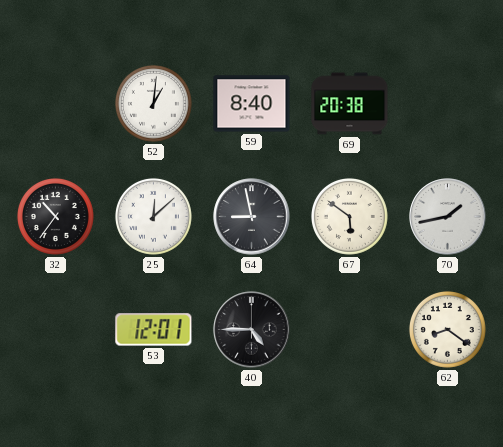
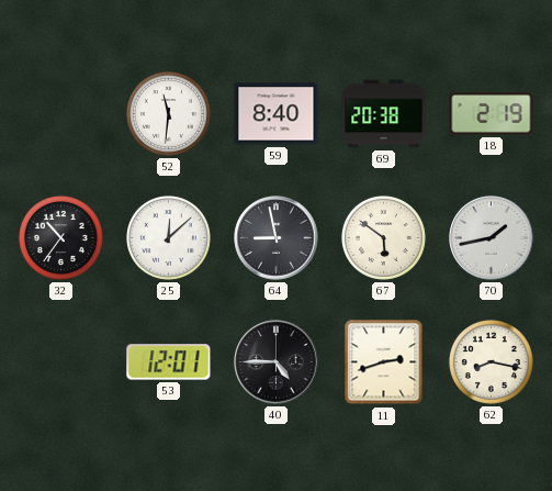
52: 1:01 -> 11:31 (168, 113)
18: none -> 2:19 (492, 114)
11: none -> 2:42 (384, 362)
62: 8:21 -> 8:17 (491, 361)
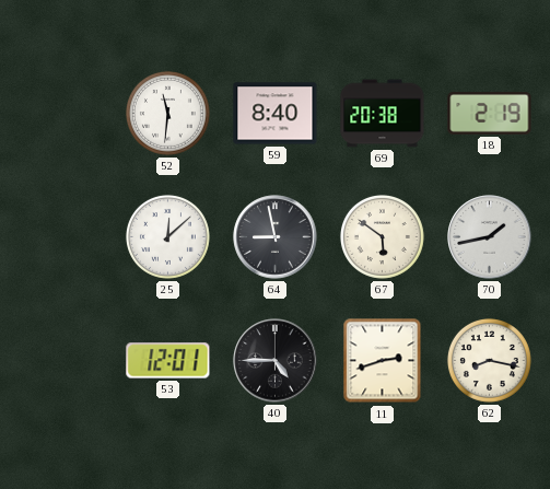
32: 10:36 -> none (60, 237)
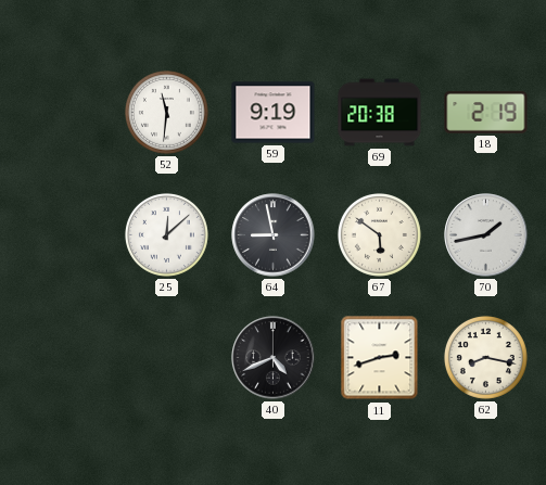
59: 8:40 -> 9:19 (274, 113)
53: 12:01 -> none (168, 361)
40: 4:45 -> 4:41 (274, 358)
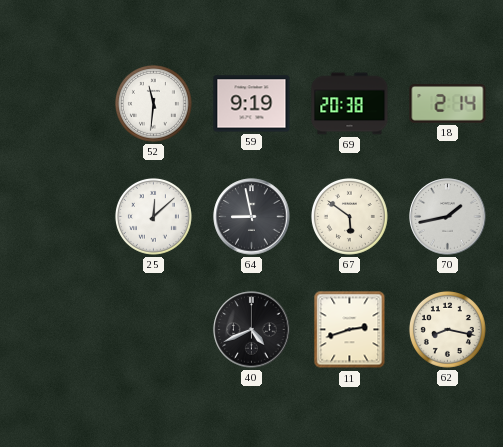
18: 2:19 -> 2:14 (448, 104)
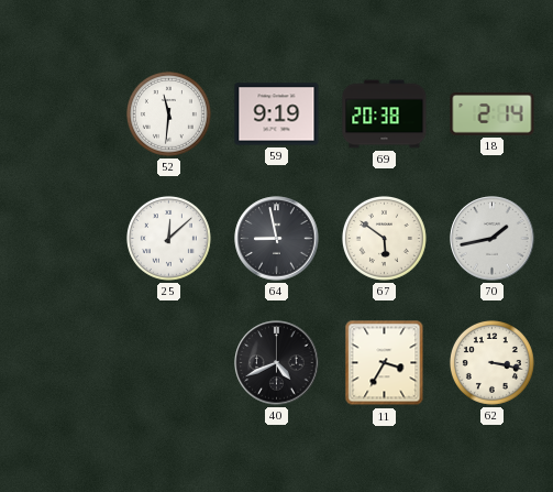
11: 2:42 -> 3:35 (385, 363)
62: 8:17 -> 3:17 (491, 362)
